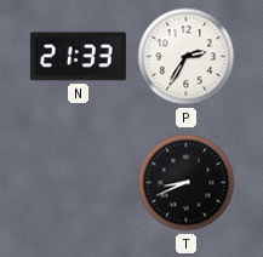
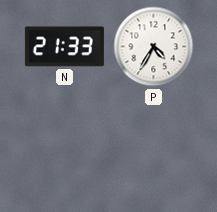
P: 2:35 -> 4:35 (154, 47)
T: 8:41 -> none (187, 183)
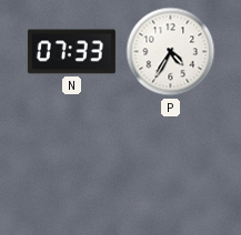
N: 21:33 -> 07:33 (71, 52)
